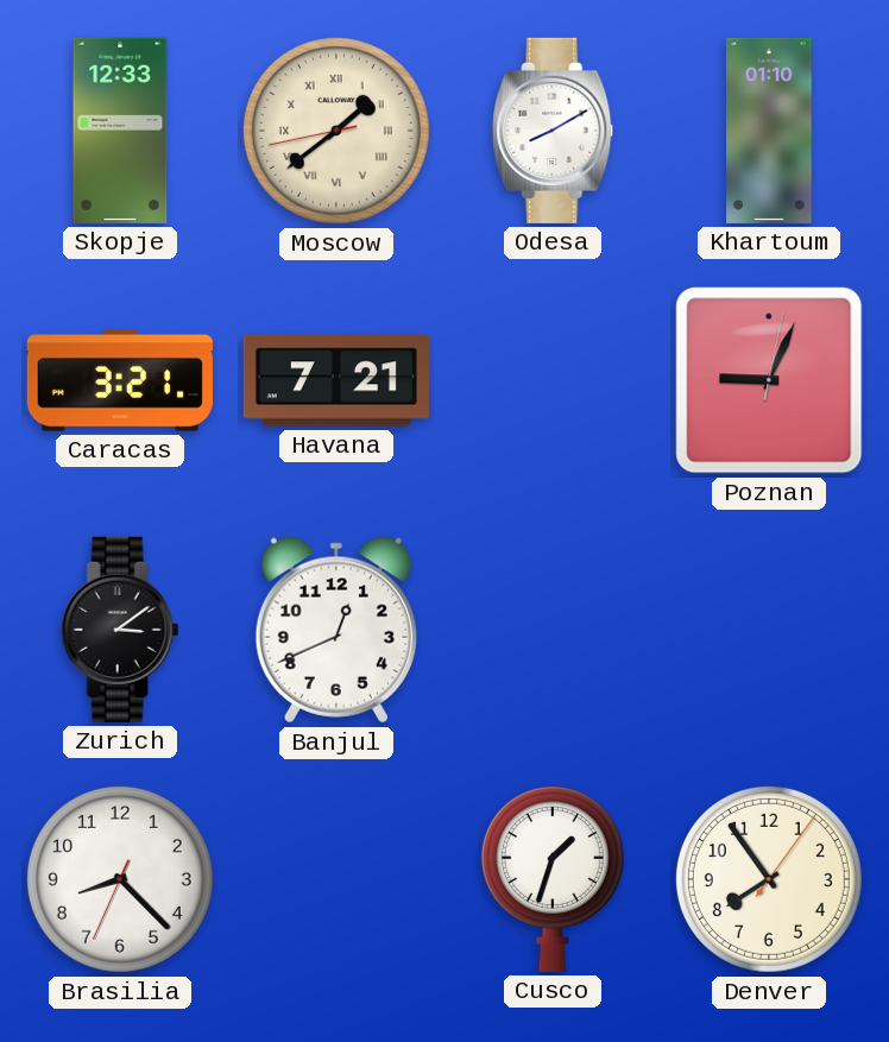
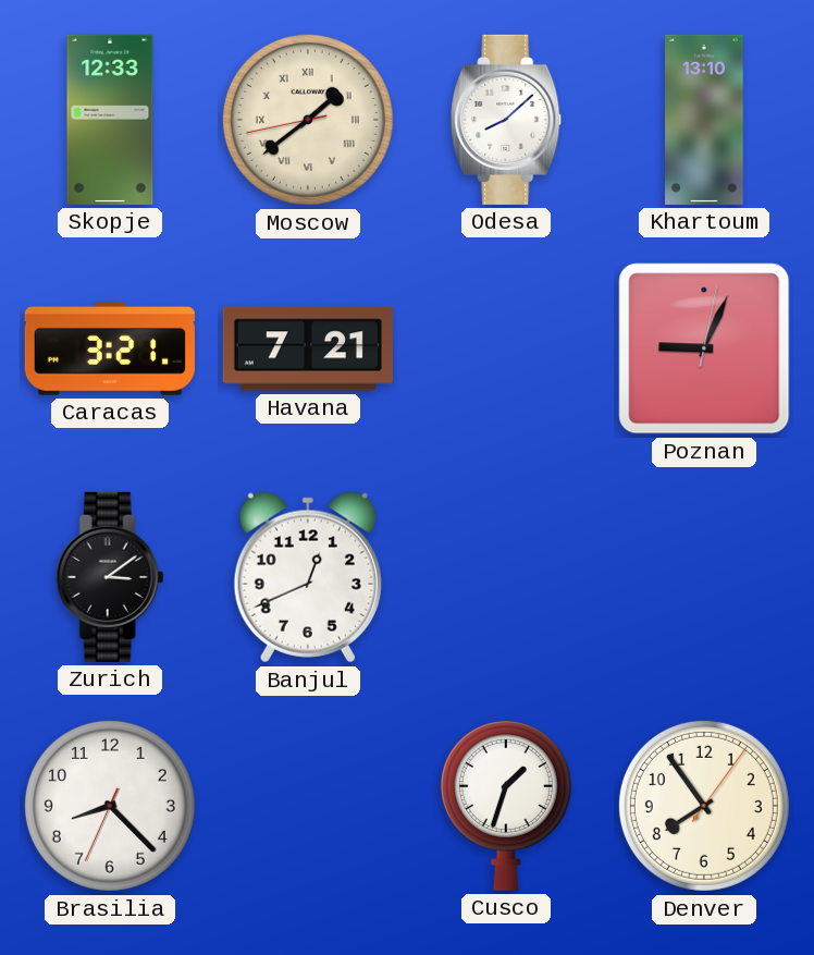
Odesa: 8:10 -> 8:08 (507, 120)
Khartoum: 01:10 -> 13:10 (704, 120)
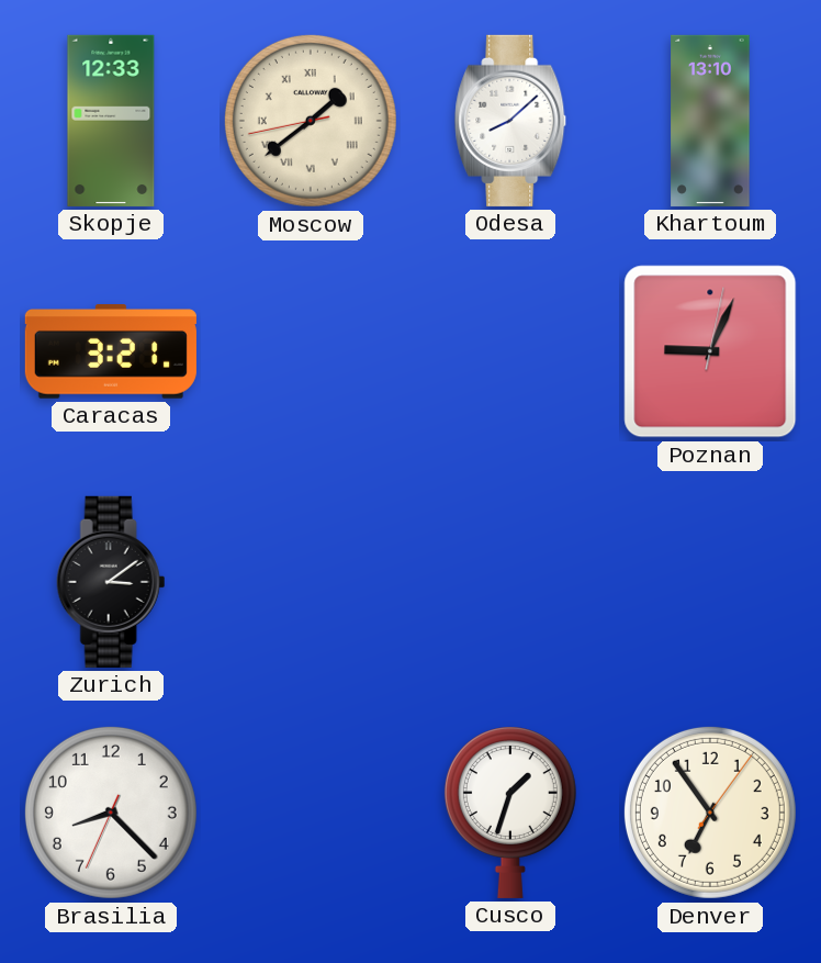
Havana: 7:21 -> none (308, 348)
Banjul: 12:41 -> none (308, 577)
Denver: 7:54 -> 6:54 (710, 813)
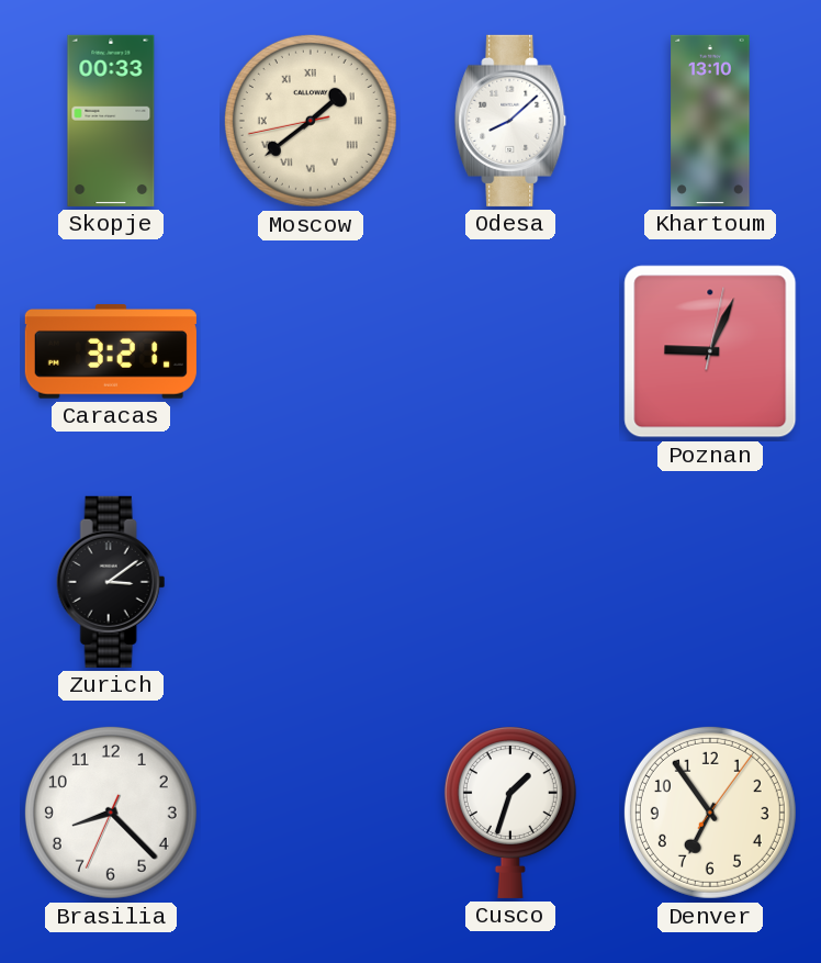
Skopje: 12:33 -> 00:33 (111, 121)
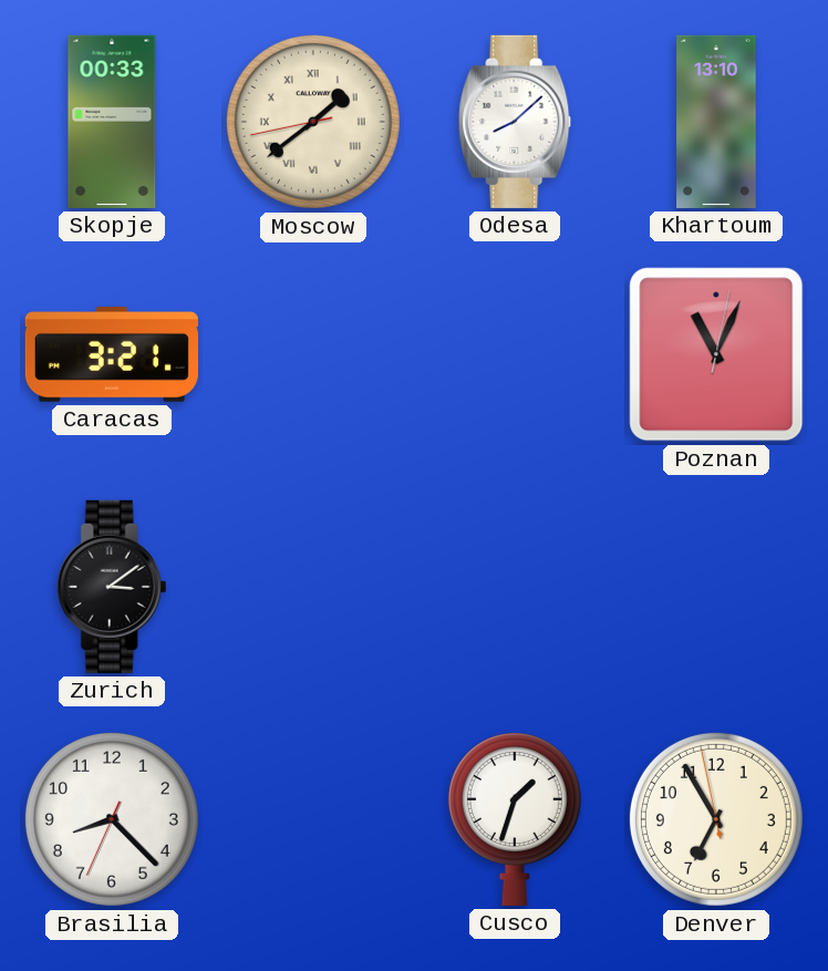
Poznan: 9:04 -> 11:04 (716, 354)
Denver: 6:54:06 -> 6:54:58 (716, 819)
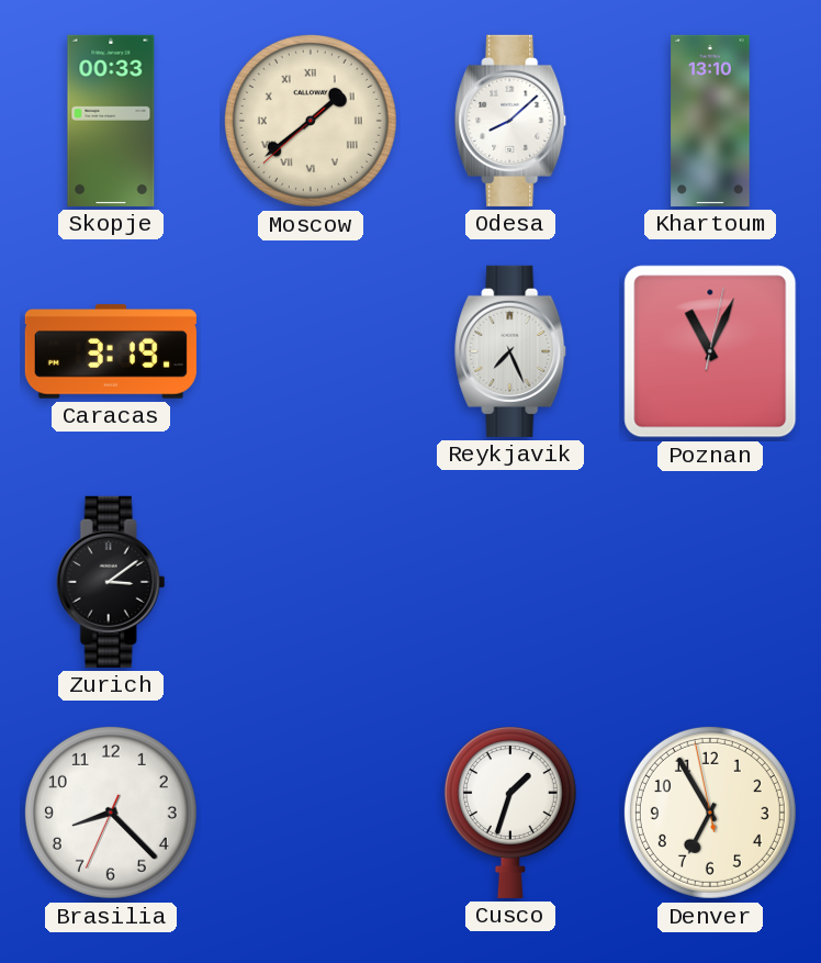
Moscow: 1:38:43 -> 1:38:38 (311, 121)
Caracas: 3:21 -> 3:19 (111, 352)
Reykjavik: none -> 7:26 (511, 351)
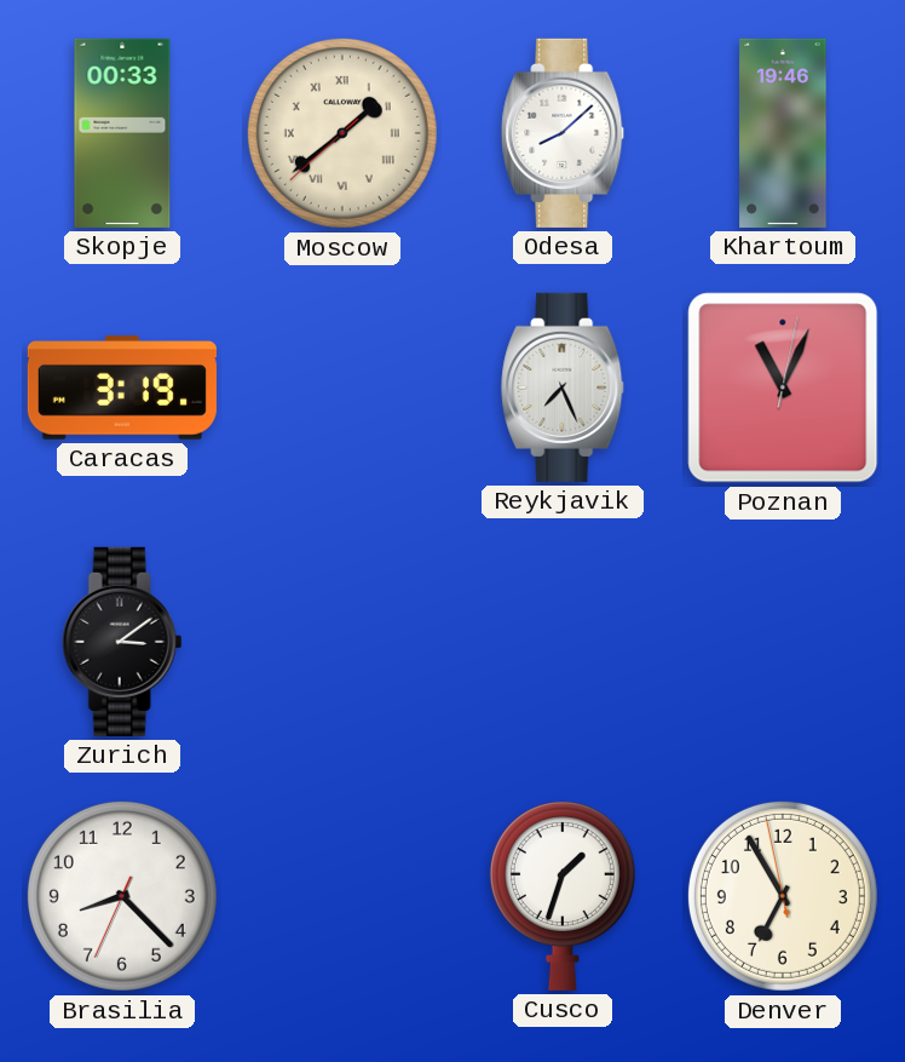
Khartoum: 13:10 -> 19:46 (783, 133)
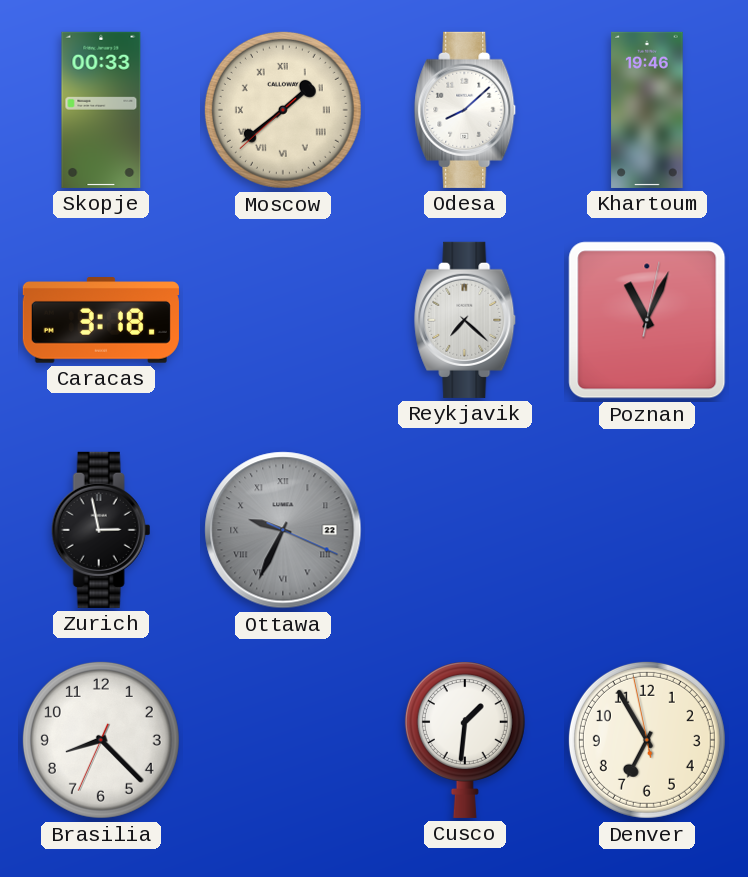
Caracas: 3:19 -> 3:18 (101, 321)
Reykjavik: 7:26 -> 7:22 (466, 320)
Zurich: 3:09 -> 2:58 (101, 530)
Ottawa: none -> 9:34 (283, 530)
Cusco: 1:33 -> 1:31 (465, 740)
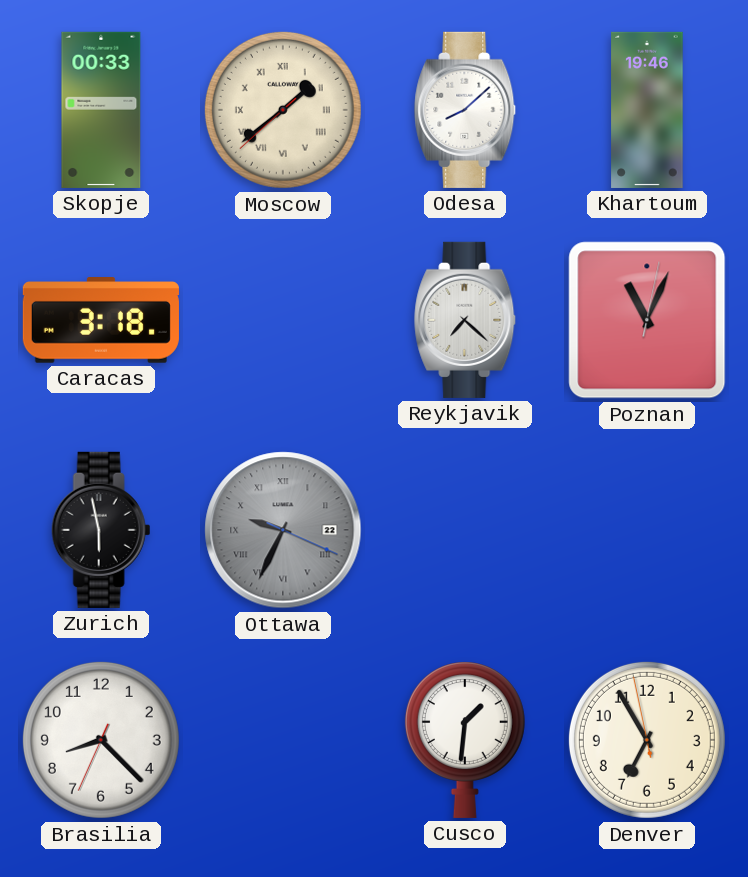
Zurich: 2:58 -> 5:58 (101, 530)
